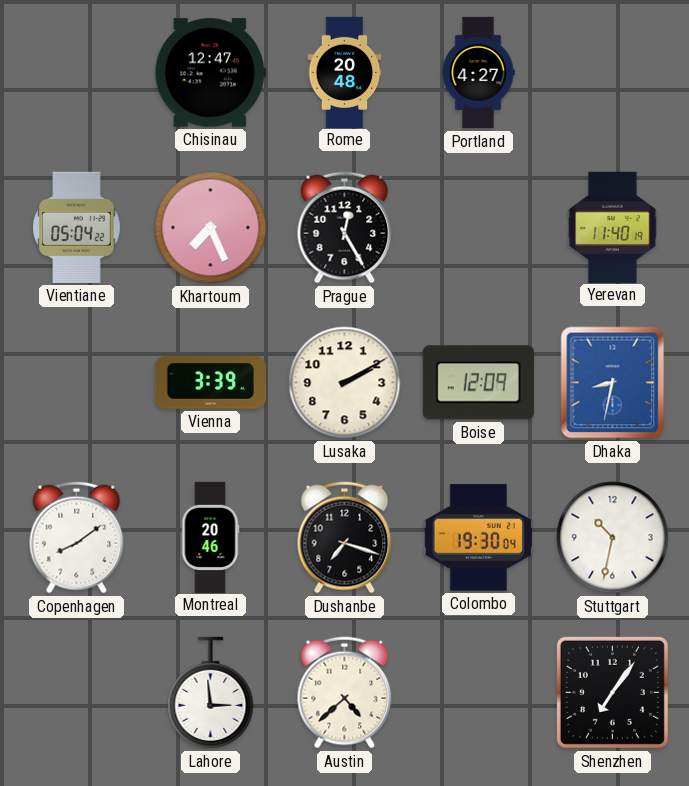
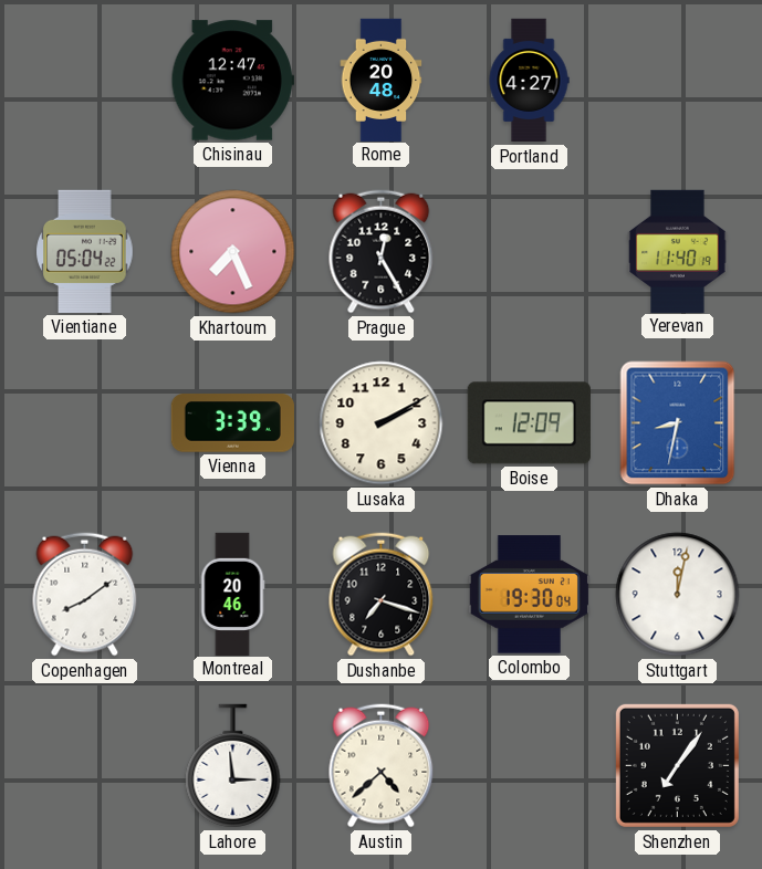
Stuttgart: 10:32 -> 12:02 (678, 595)
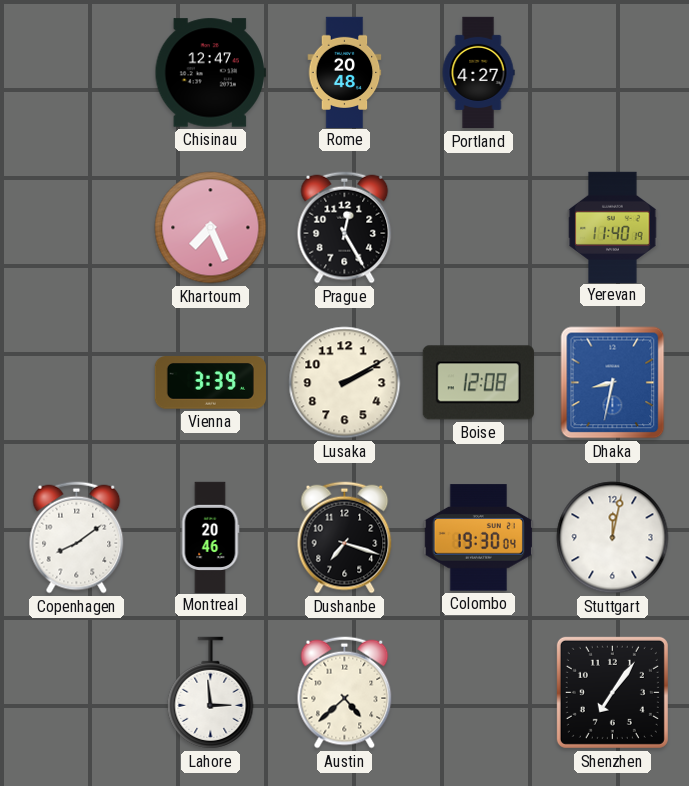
Vientiane: 05:04 -> none (85, 251)
Boise: 12:09 -> 12:08 (478, 383)
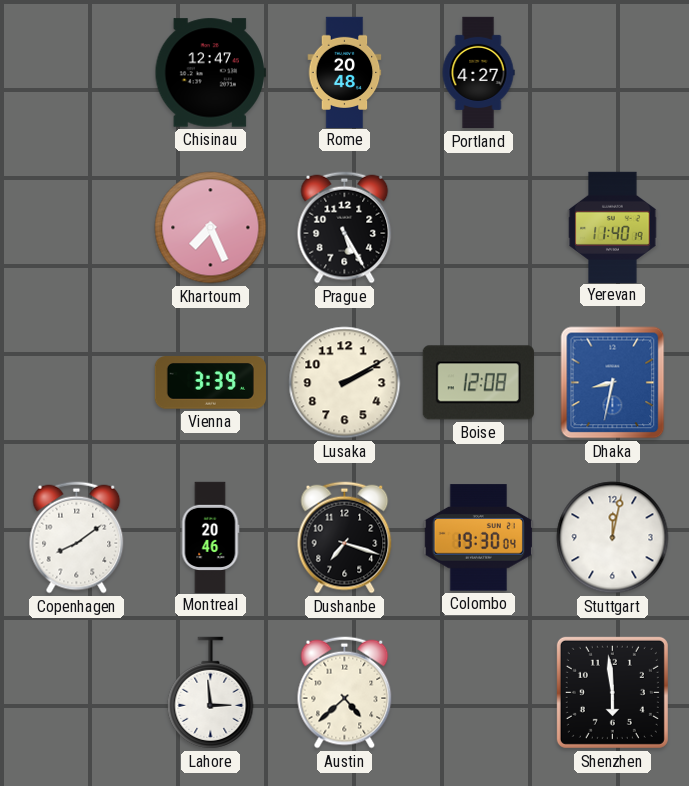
Prague: 12:25 -> 5:25 (345, 228)
Shenzhen: 7:06 -> 5:59 (612, 692)
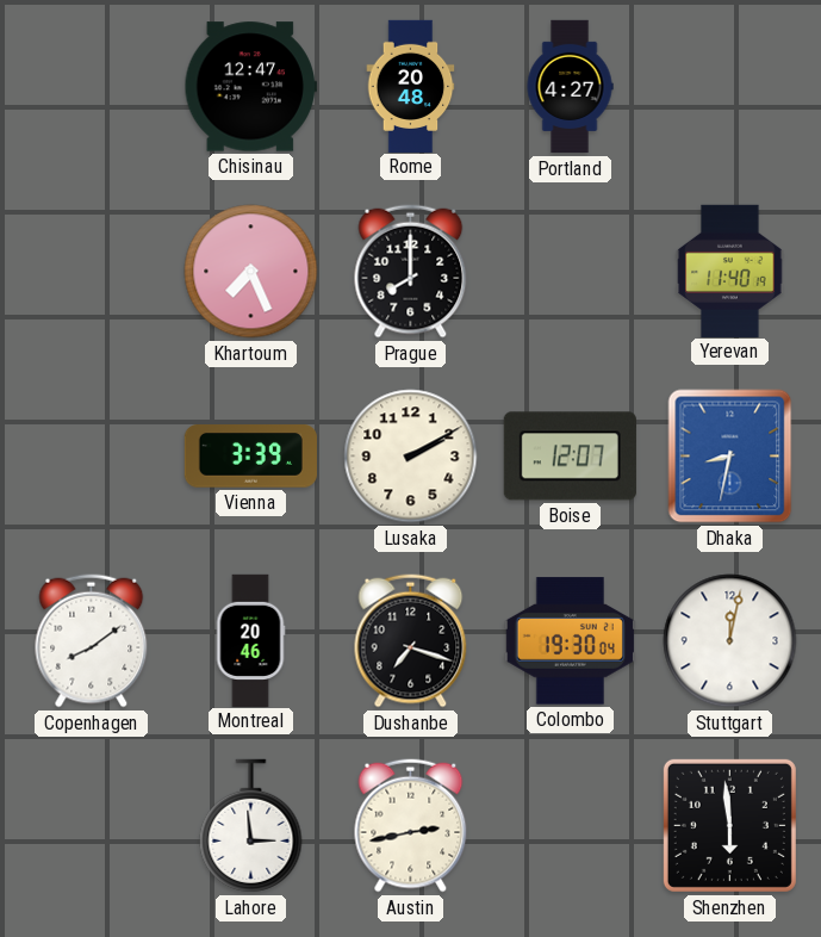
Prague: 5:25 -> 8:00 (411, 272)
Boise: 12:08 -> 12:07 (570, 457)
Austin: 4:38 -> 2:43 (411, 826)
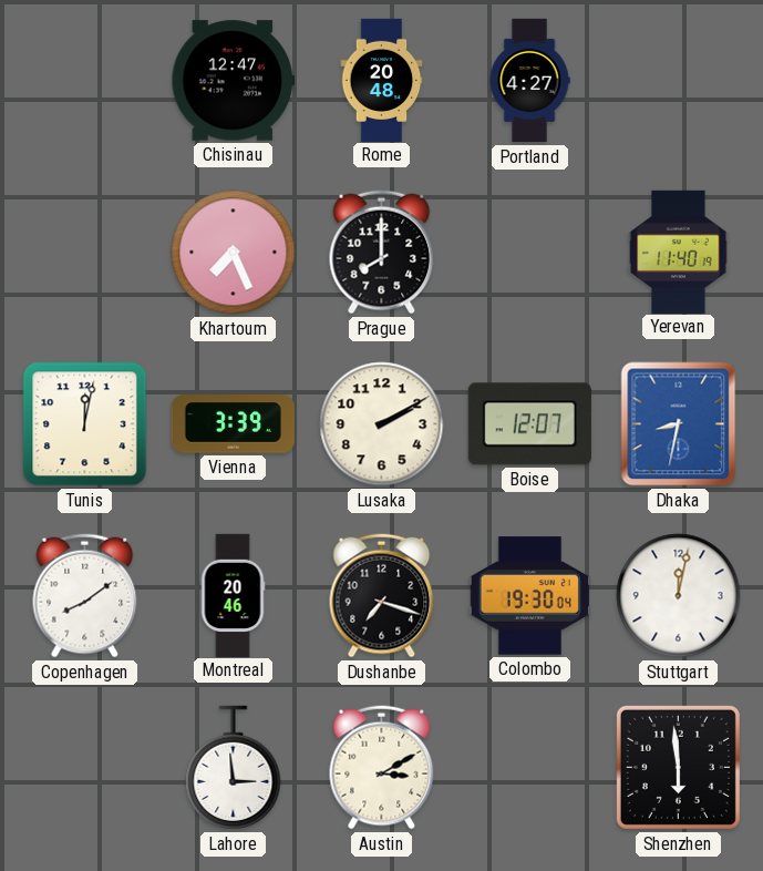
Tunis: none -> 12:02 (85, 424)
Austin: 2:43 -> 3:10 (382, 768)
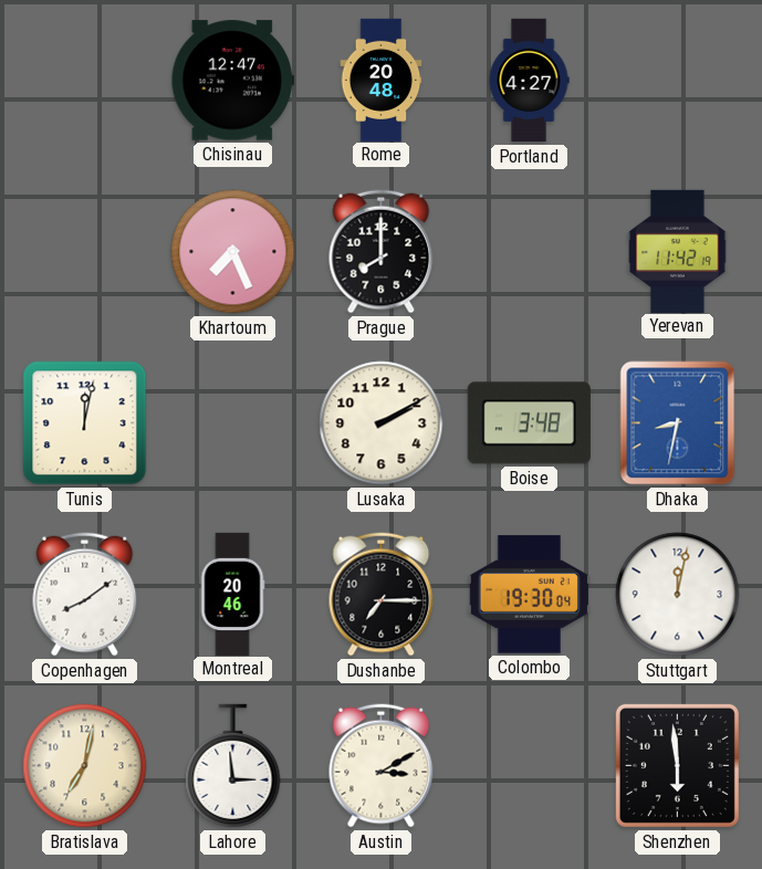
Yerevan: 11:40 -> 11:42 (678, 251)
Vienna: 3:39 -> none (233, 424)
Boise: 12:07 -> 3:48 (529, 423)
Dushanbe: 7:18 -> 7:15 (382, 595)
Bratislava: none -> 7:02 (85, 766)
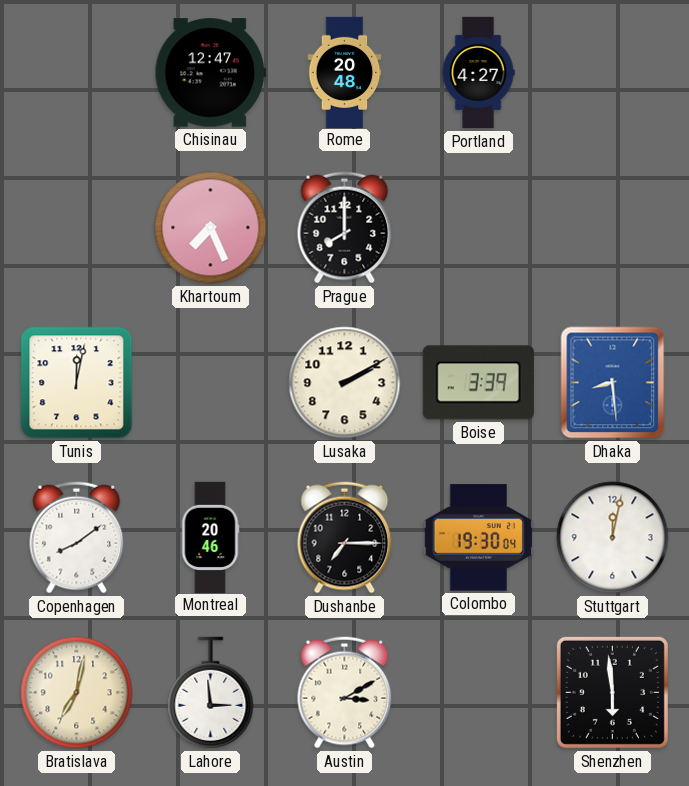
Yerevan: 11:42 -> none (678, 251)
Boise: 3:48 -> 3:39 (478, 383)
Dhaka: 8:32 -> 8:29 (613, 383)
